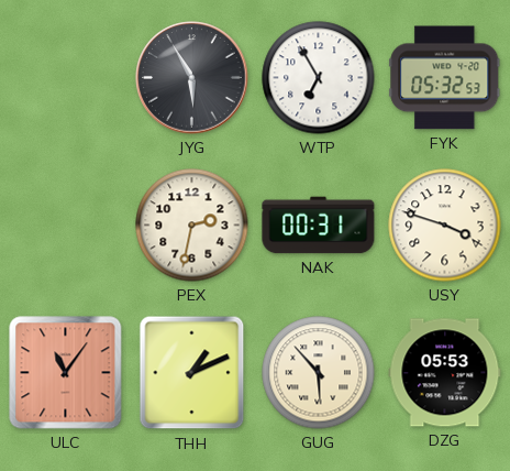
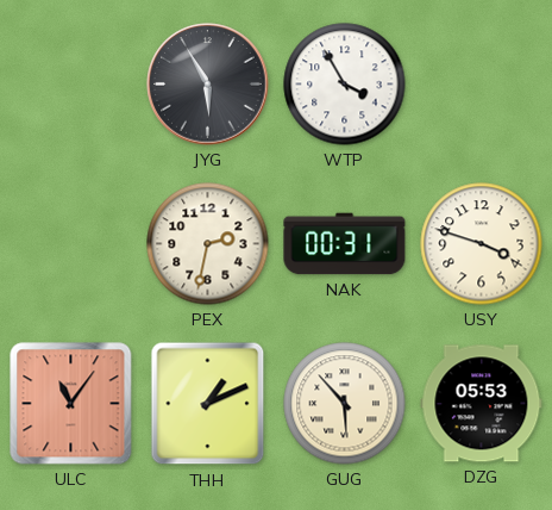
WTP: 6:55 -> 3:55 (345, 85)
FYK: 05:32 -> none (445, 78)
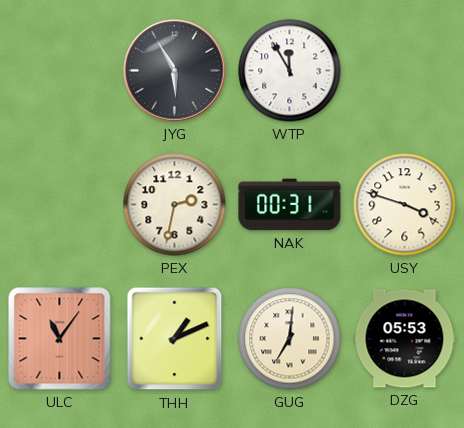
WTP: 3:55 -> 11:55 (290, 71)
GUG: 5:53 -> 7:01 (290, 339)
